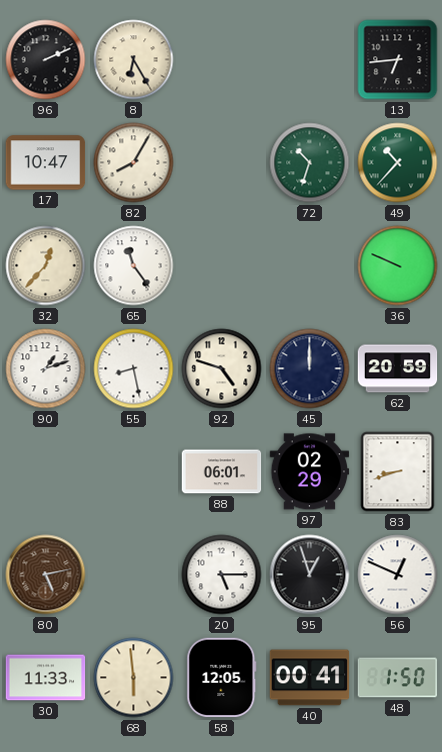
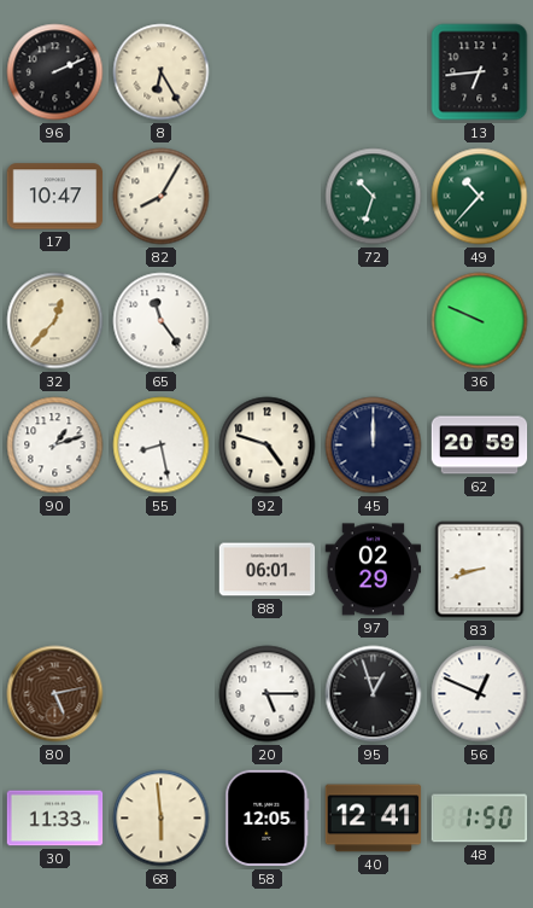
40: 00:41 -> 12:41 (374, 819)
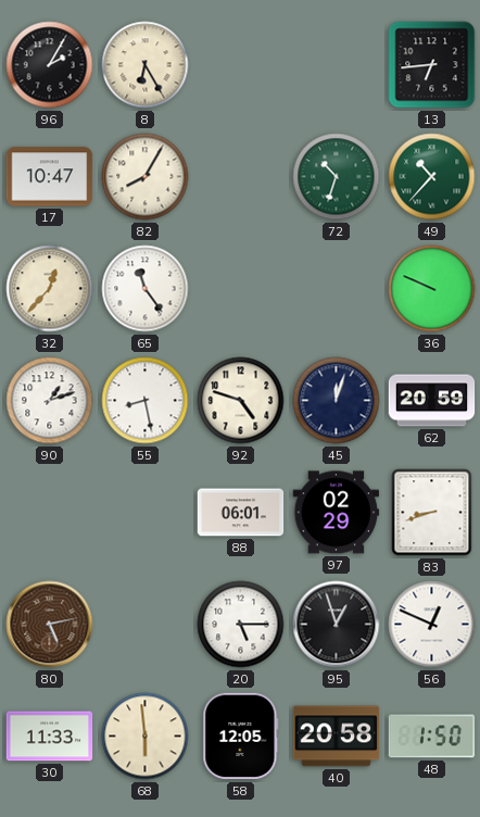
96: 2:11 -> 2:05 (50, 65)
45: 12:00 -> 12:03 (337, 401)
40: 12:41 -> 20:58 (337, 737)
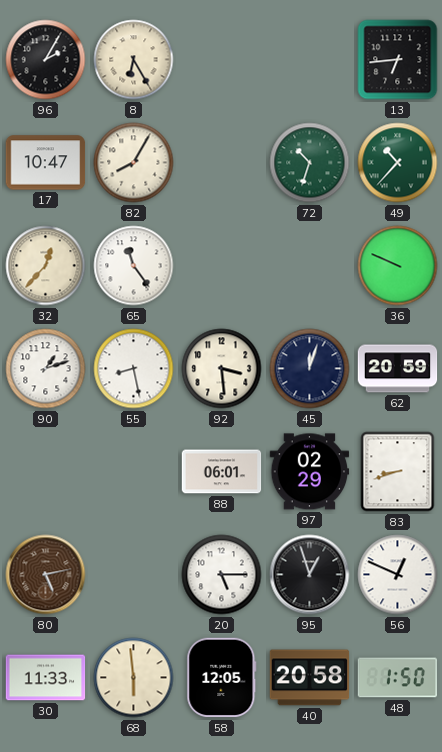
92: 4:48 -> 3:29 (222, 369)
